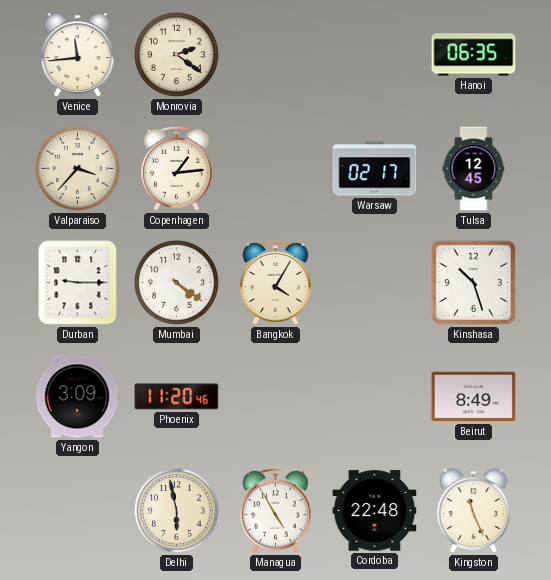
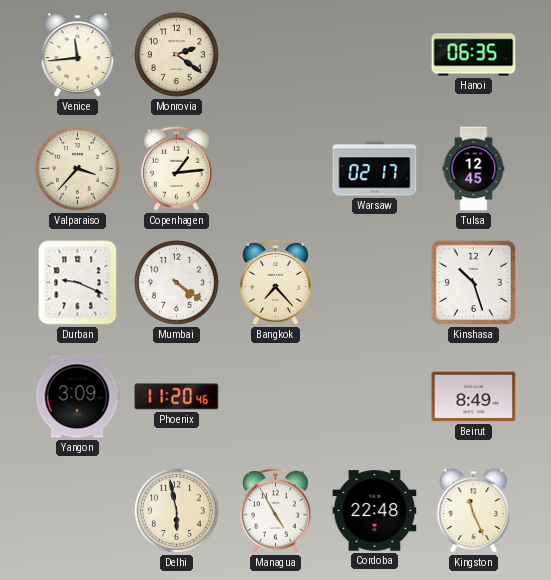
Durban: 9:15 -> 9:19 (78, 283)
Bangkok: 4:05 -> 7:23 (276, 282)
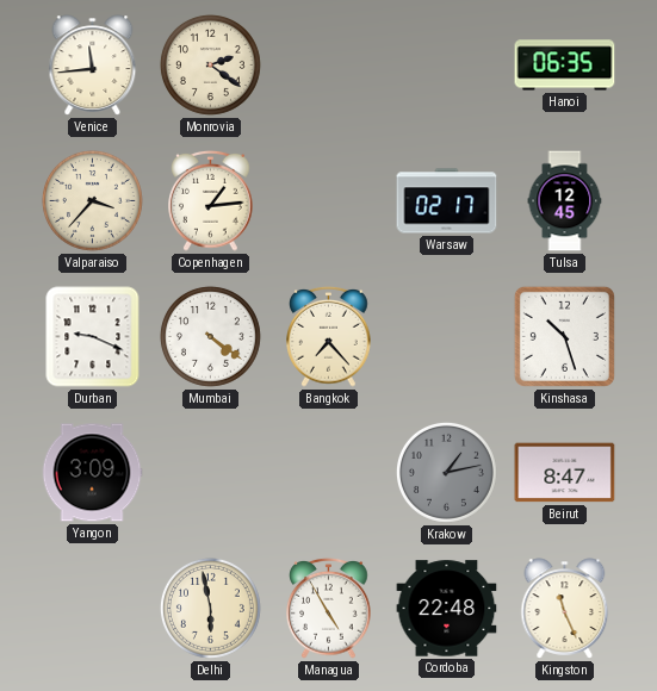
Phoenix: 11:20 -> none (177, 397)
Krakow: none -> 1:13 (446, 472)
Beirut: 8:49 -> 8:47 (565, 473)
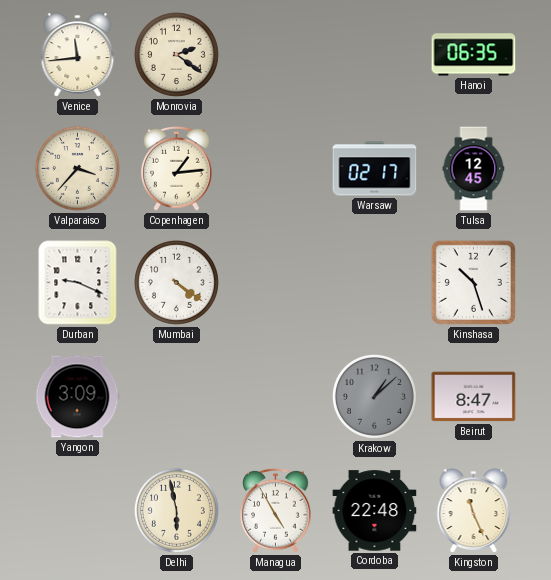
Bangkok: 7:23 -> none (329, 336)
Krakow: 1:13 -> 1:08 (374, 396)
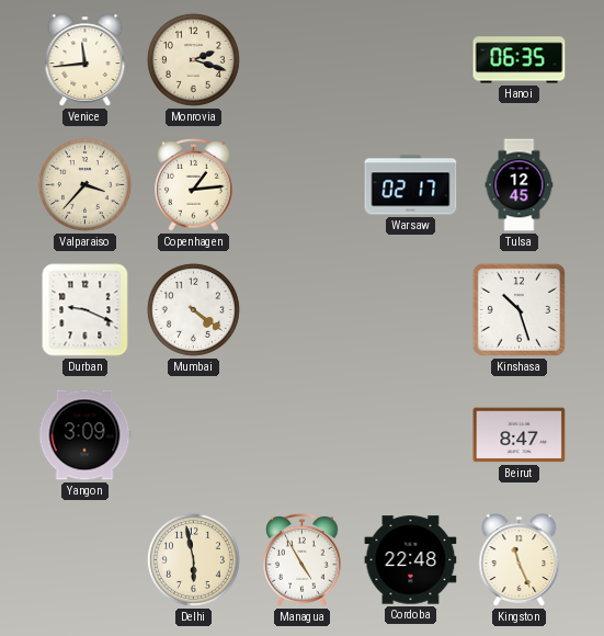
Monrovia: 2:21 -> 2:18 (193, 59)
Krakow: 1:08 -> none (374, 396)
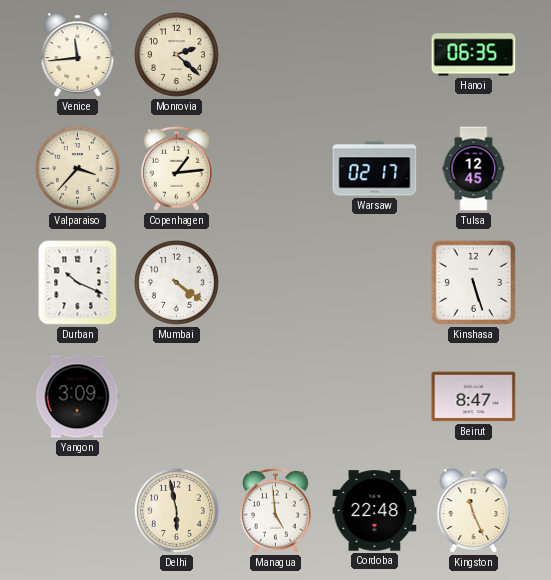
Monrovia: 2:18 -> 2:22 (176, 54)
Durban: 9:19 -> 10:19 (78, 283)
Kinshasa: 10:27 -> 5:27 (473, 282)
Managua: 4:55 -> 4:59 (276, 510)
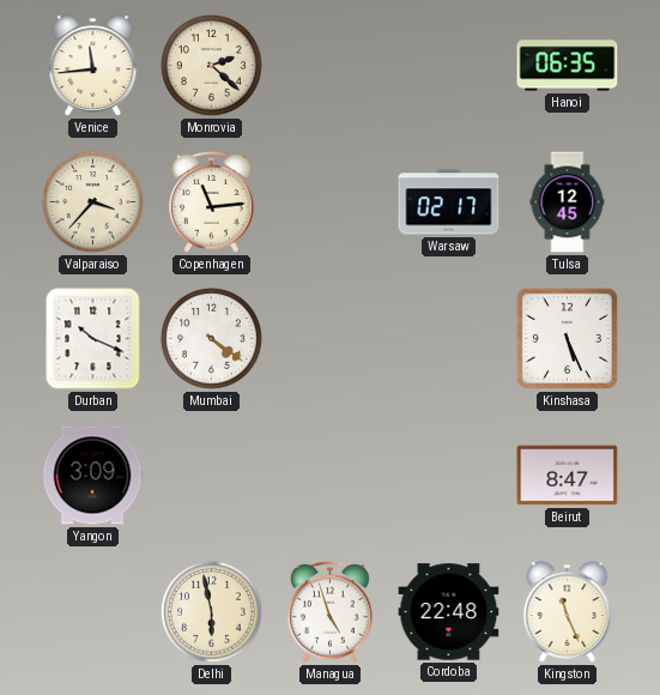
Copenhagen: 1:14 -> 11:14 (212, 201)
Kinshasa: 5:27 -> 5:26 (567, 338)
Managua: 4:59 -> 4:57 (331, 611)
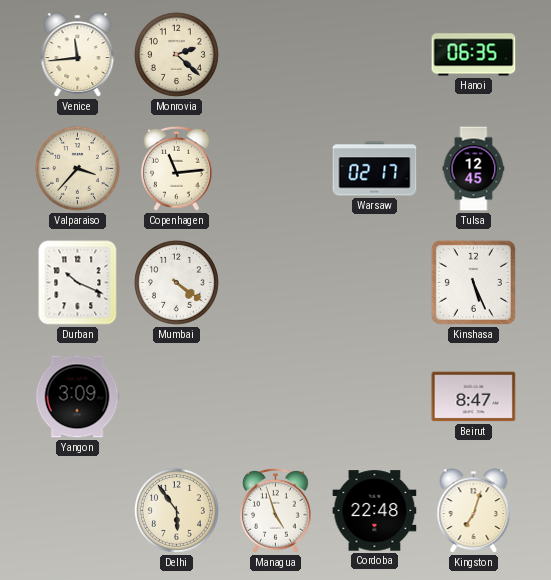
Delhi: 5:58 -> 5:54 (176, 510)
Kingston: 11:26 -> 7:03 (474, 511)
